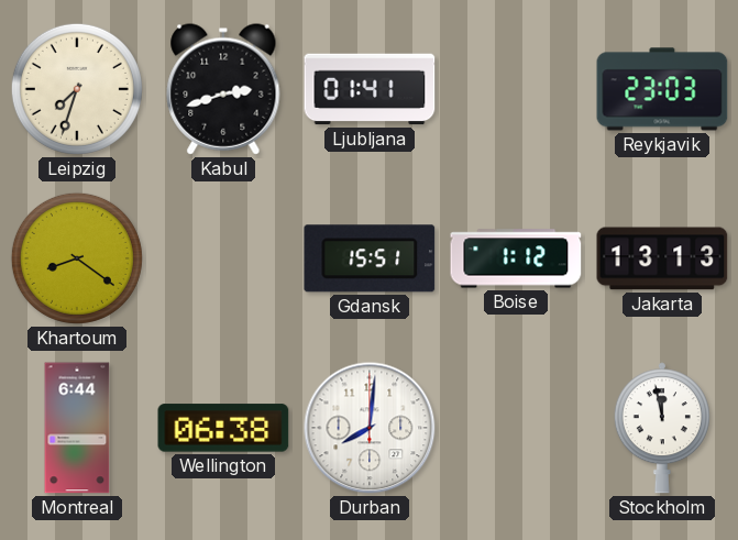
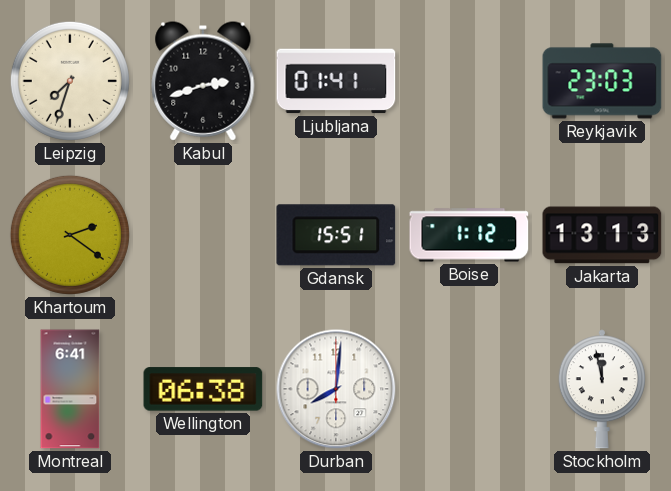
Khartoum: 8:21 -> 2:21 (70, 235)
Montreal: 6:44 -> 6:41 (70, 389)
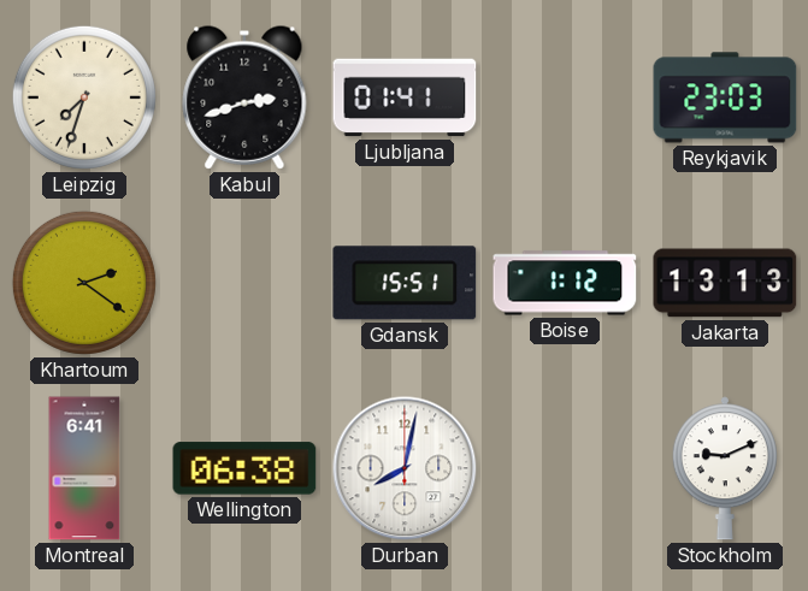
Durban: 8:01 -> 8:02 (405, 468)
Stockholm: 11:58 -> 9:11 (725, 468)
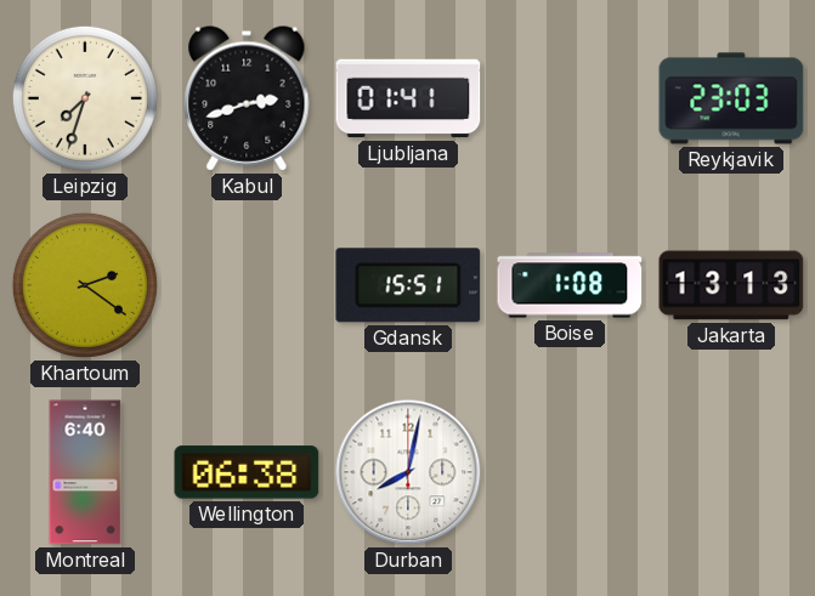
Boise: 1:12 -> 1:08 (570, 285)
Montreal: 6:41 -> 6:40 (85, 472)
Stockholm: 9:11 -> none (725, 468)
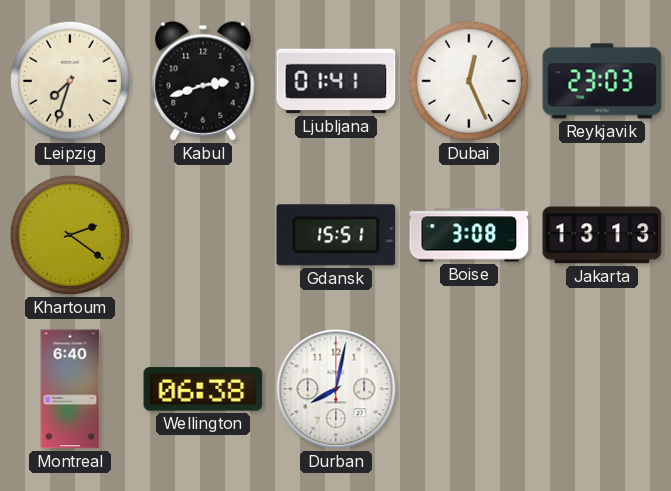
Dubai: none -> 12:26 (469, 81)
Boise: 1:08 -> 3:08 (469, 235)
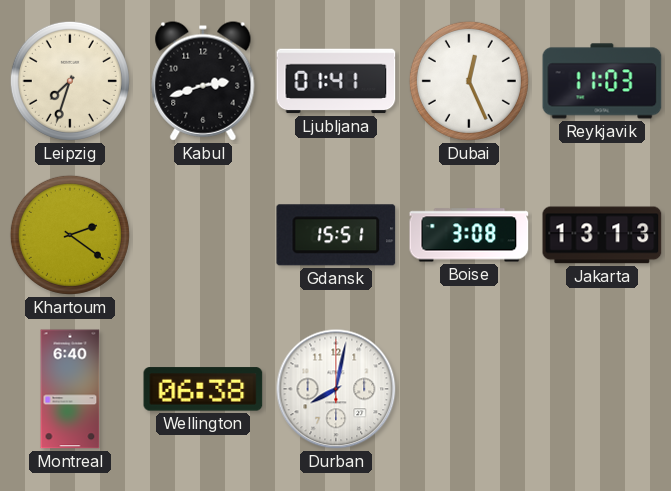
Reykjavik: 23:03 -> 11:03 (602, 81)
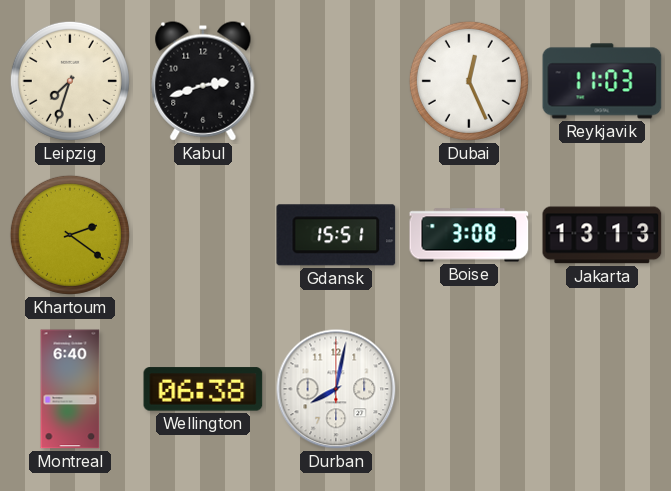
Ljubljana: 01:41 -> none (336, 81)
